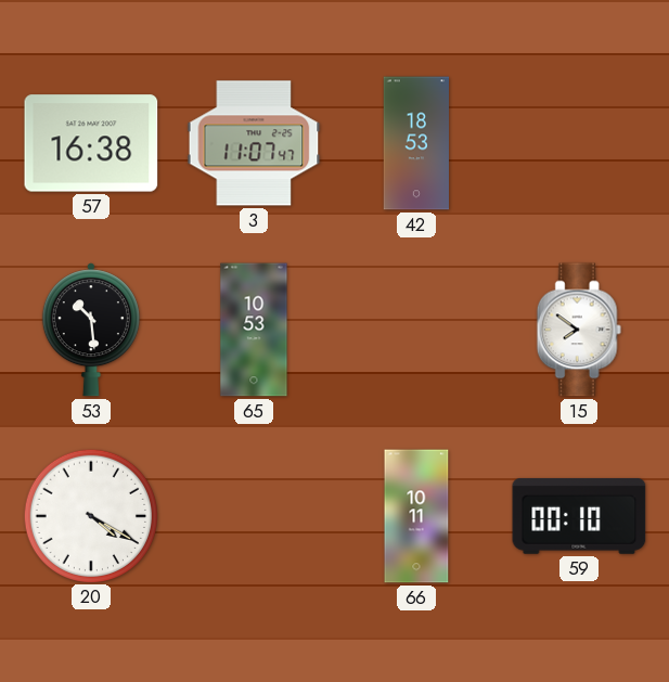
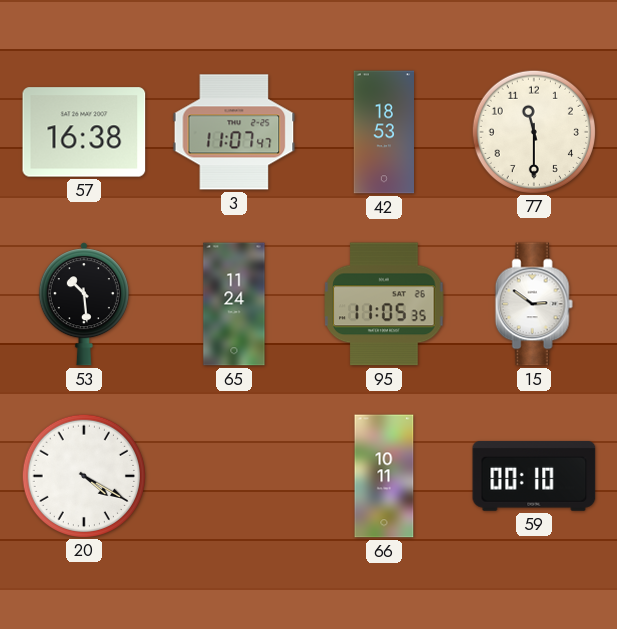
77: none -> 11:30 (533, 131)
65: 10:53 -> 11:24 (234, 304)
95: none -> 11:05 (384, 304)
15: 7:51 -> 2:51 (534, 304)
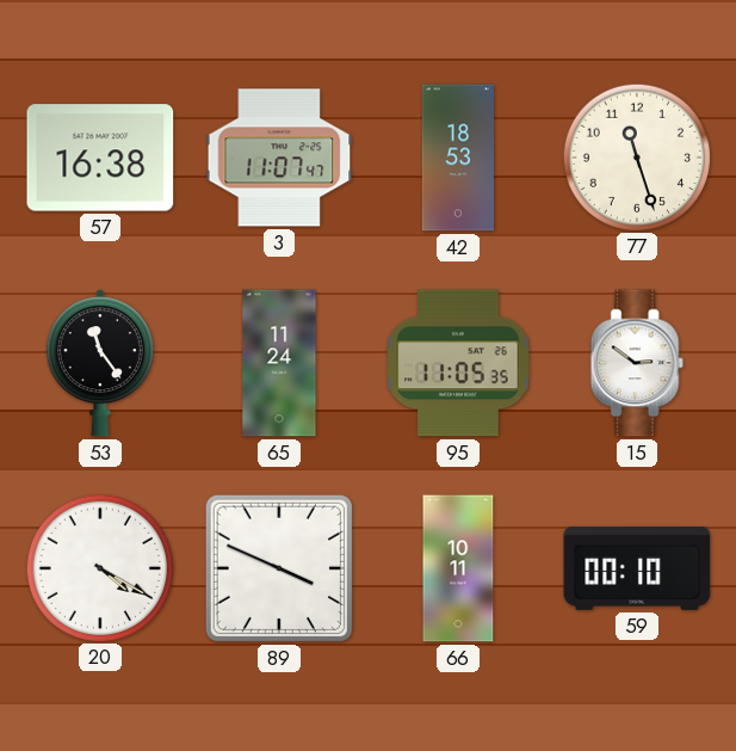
77: 11:30 -> 11:27 (636, 156)
53: 10:29 -> 11:24 (100, 363)
89: none -> 3:49 (279, 568)
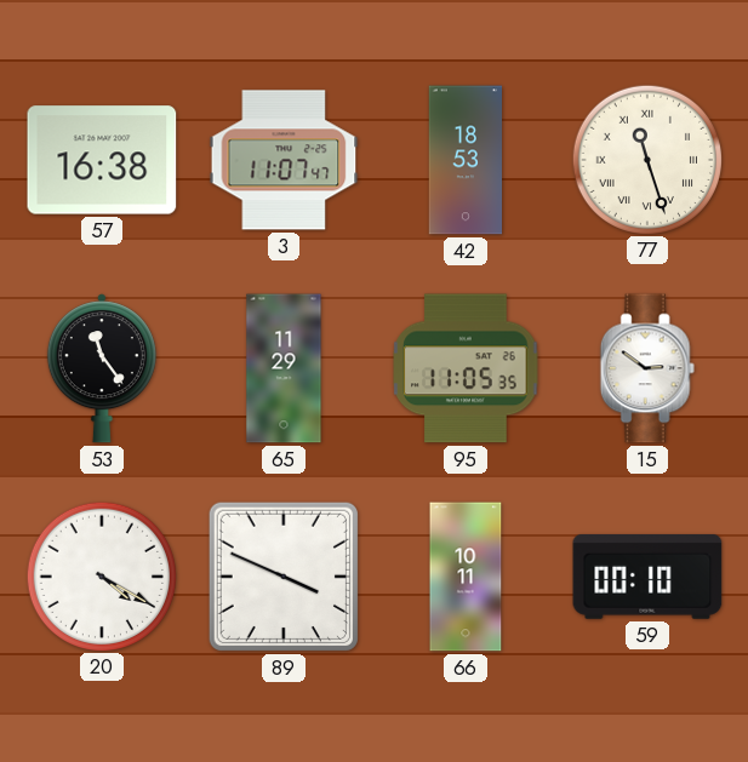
77 numerals: Arabic -> Roman (646, 159)
65: 11:24 -> 11:29 (284, 368)
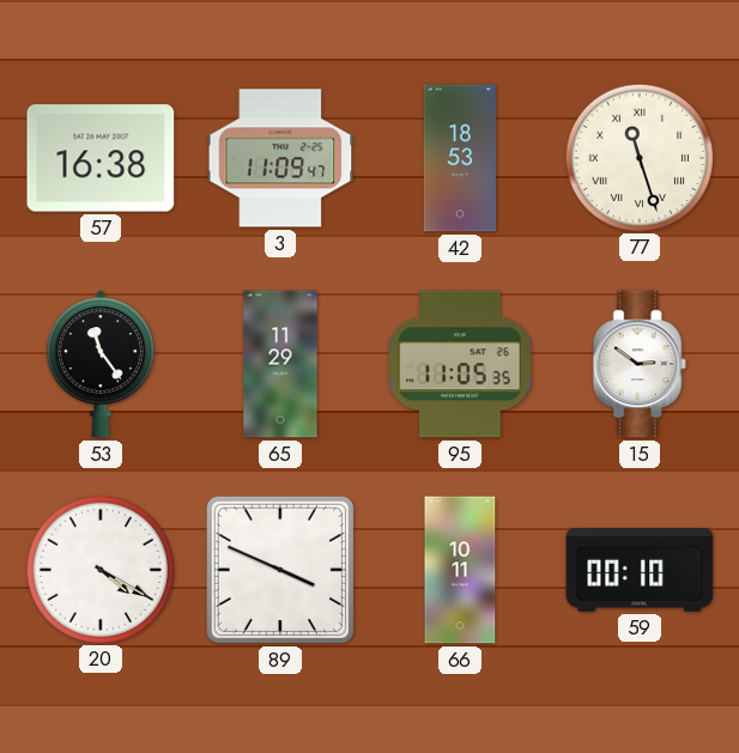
3: 11:07 -> 11:09 (280, 158)
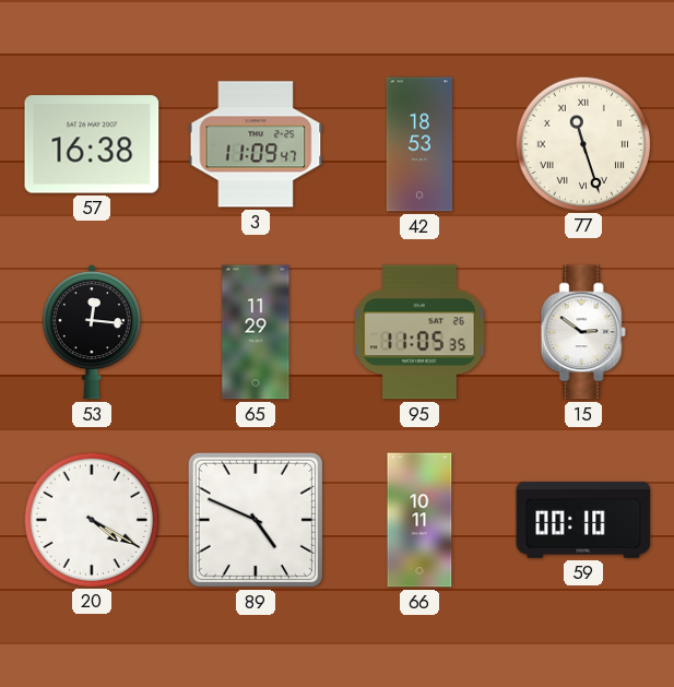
53: 11:24 -> 12:16 (92, 332)
89: 3:49 -> 4:49 (256, 520)
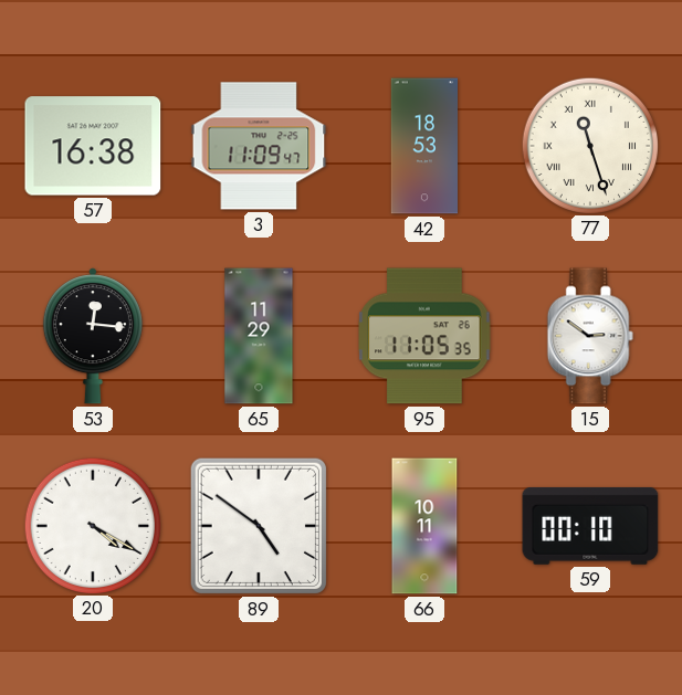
89: 4:49 -> 4:51 (259, 526)
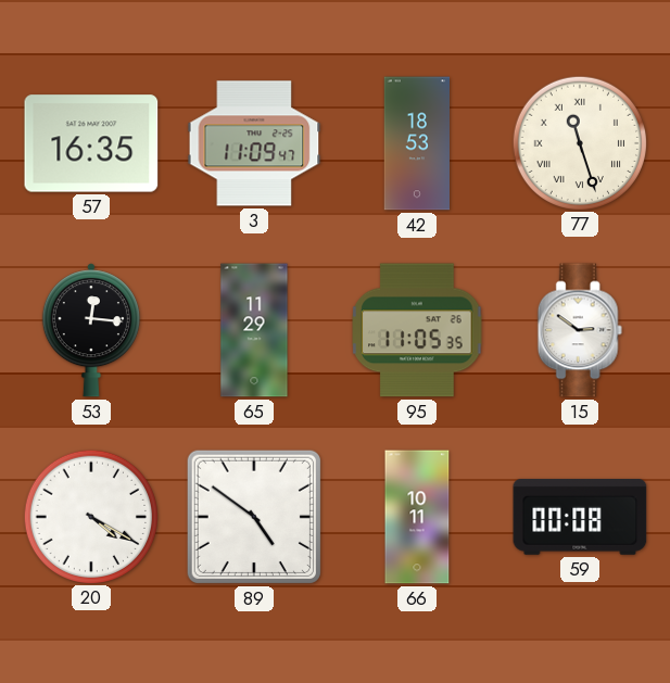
57: 16:38 -> 16:35 (91, 143)
59: 00:10 -> 00:08 (580, 517)
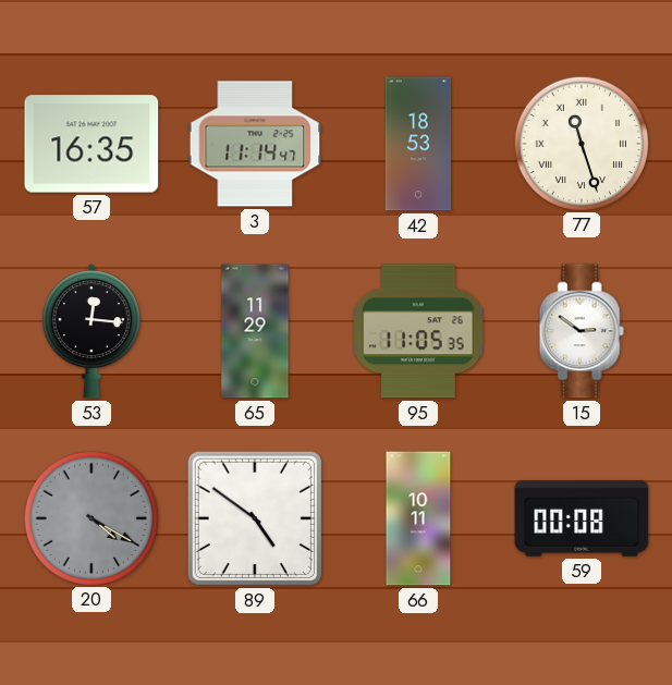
3: 11:09 -> 11:14 (255, 144)
20 dial: white -> grey (90, 517)
